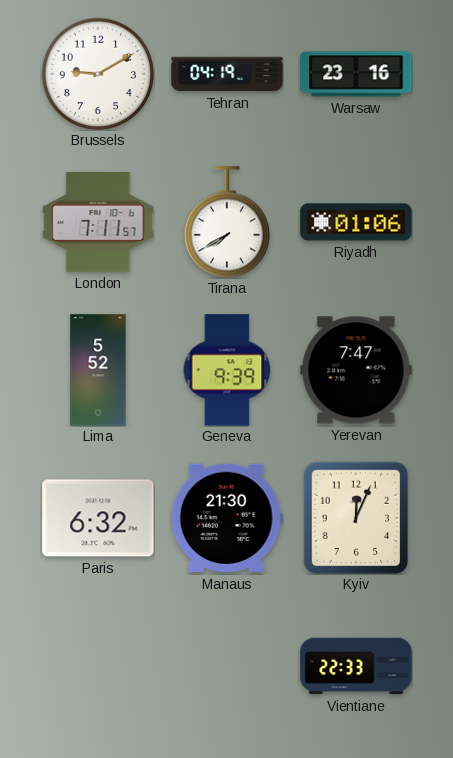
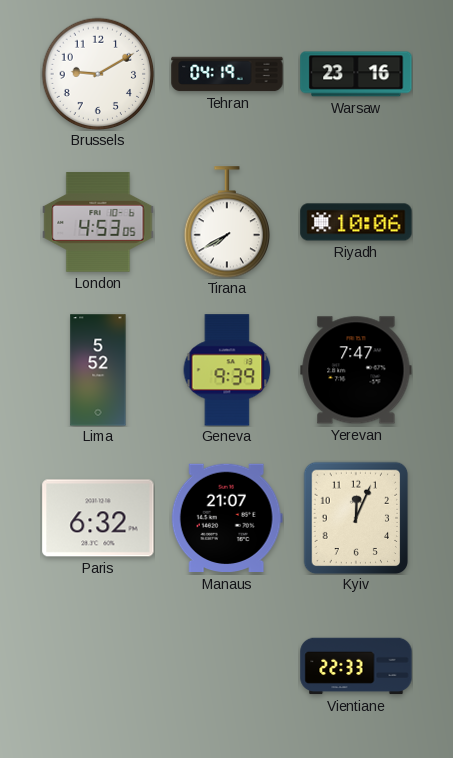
London: 7:11 -> 4:53 (98, 222)
Riyadh: 01:06 -> 10:06 (356, 222)
Manaus: 21:30 -> 21:07 (227, 518)
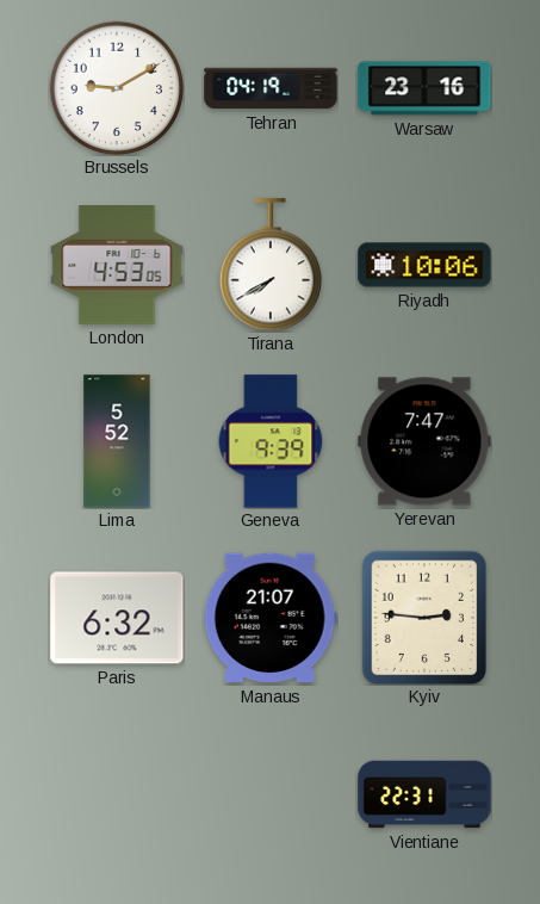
Kyiv: 12:04 -> 2:46 (424, 618)
Vientiane: 22:33 -> 22:31 (424, 794)
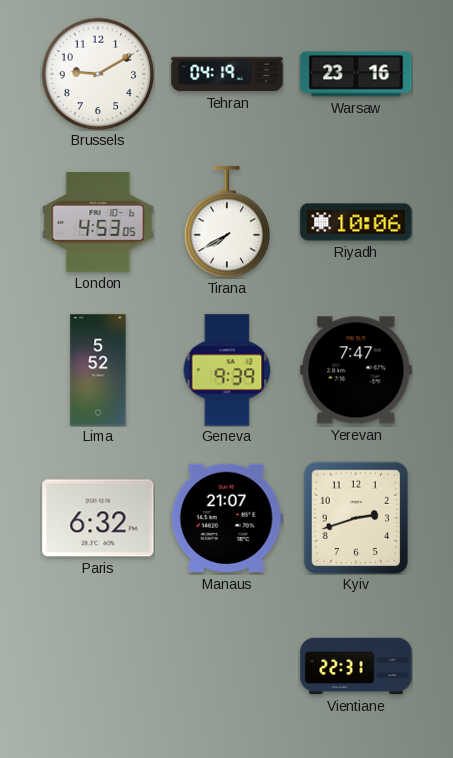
Kyiv: 2:46 -> 2:42 (356, 518)
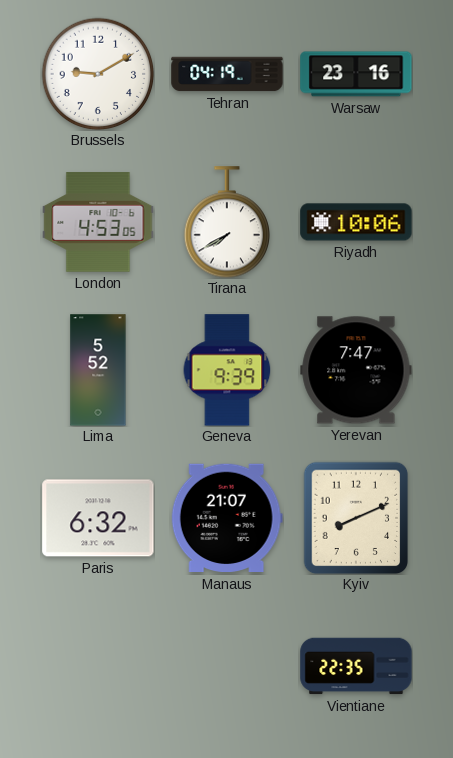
Kyiv: 2:42 -> 8:11 (356, 518)
Vientiane: 22:31 -> 22:35 (356, 666)
